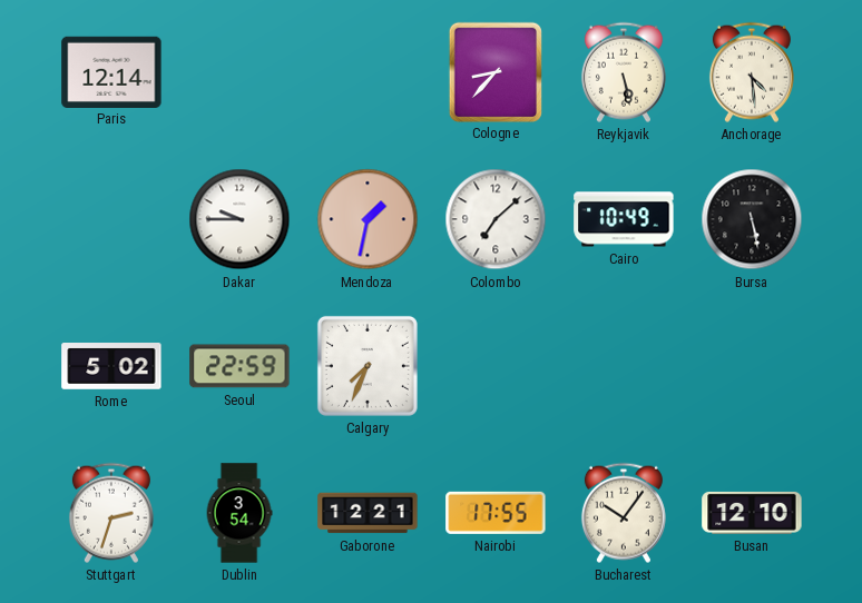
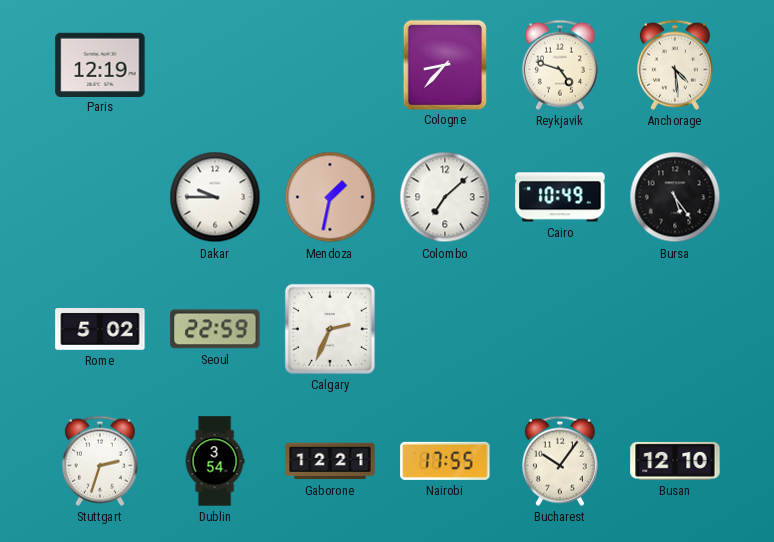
Paris: 12:14 -> 12:19 (100, 64)
Reykjavik: 5:28 -> 4:48 (560, 65)
Bursa: 5:28 -> 5:24 (675, 197)
Calgary: 7:34 -> 2:34 (330, 329)
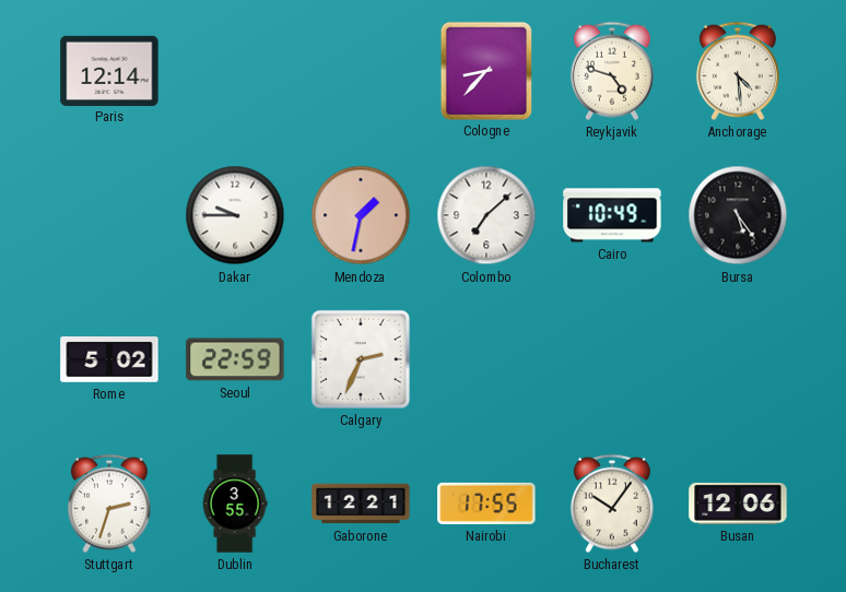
Paris: 12:19 -> 12:14 (109, 70)
Dublin: 3:54 -> 3:55 (235, 504)
Busan: 12:10 -> 12:06 (738, 504)
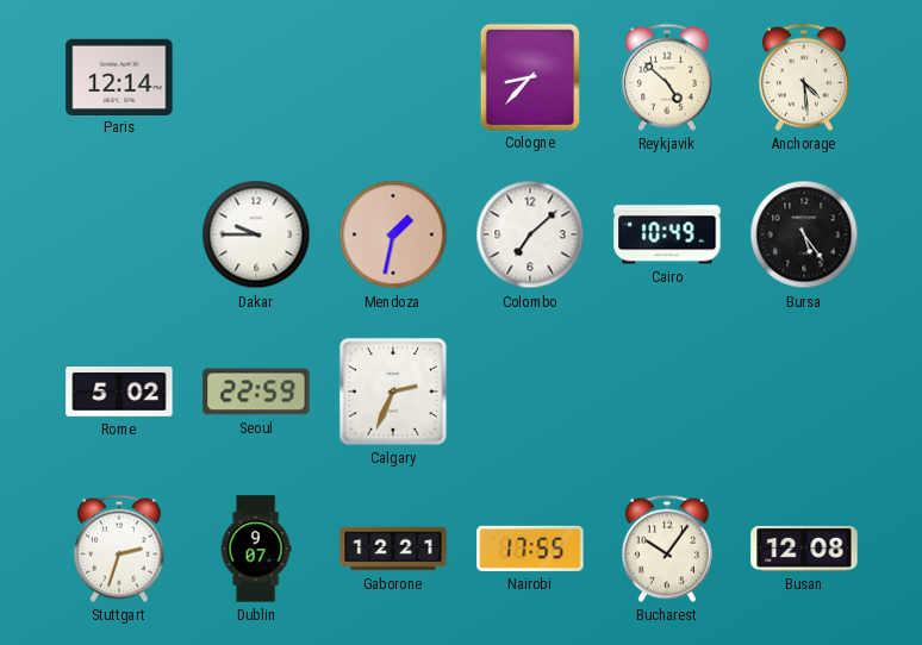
Reykjavik: 4:48 -> 4:52 (667, 77)
Dublin: 3:55 -> 9:07 (256, 549)
Busan: 12:06 -> 12:08 (804, 549)
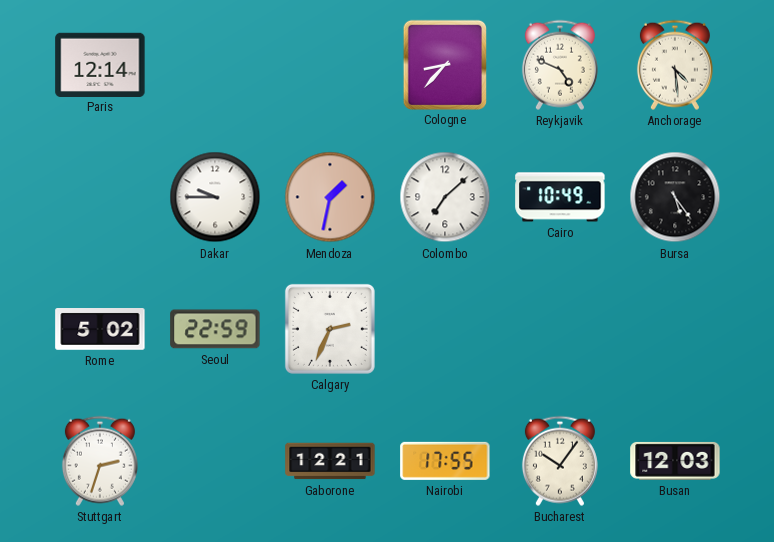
Reykjavik: 4:52 -> 4:49 (560, 65)
Dublin: 9:07 -> none (256, 549)
Busan: 12:08 -> 12:03 (675, 461)
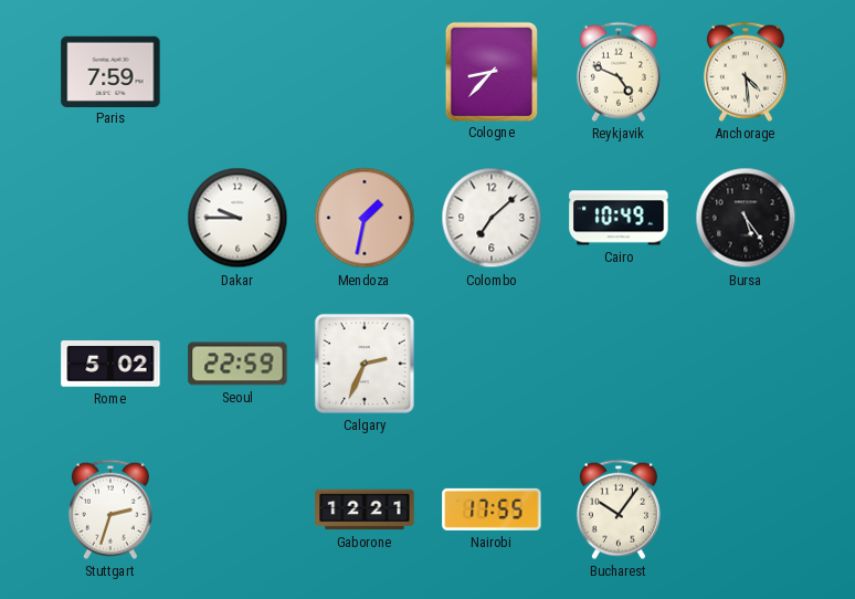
Paris: 12:14 -> 7:59 (110, 71)
Busan: 12:03 -> none (675, 461)
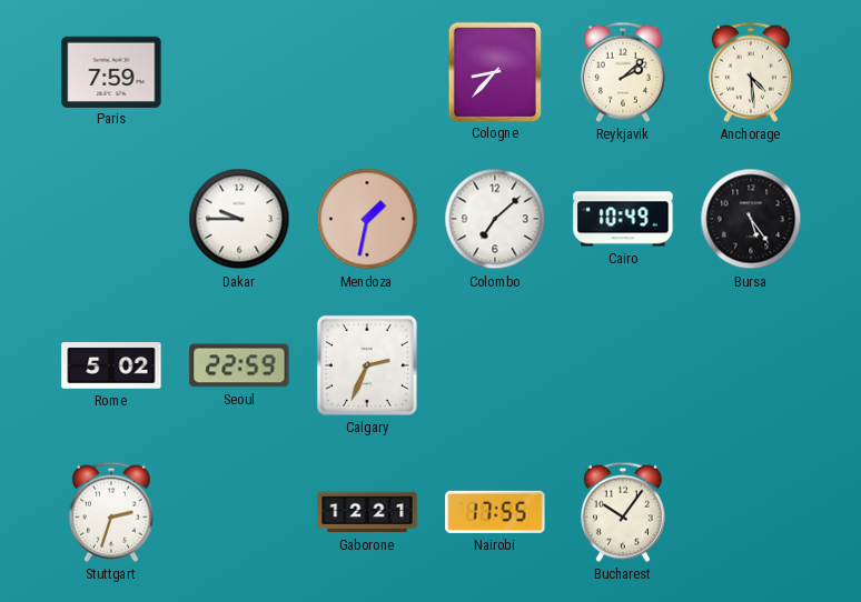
Reykjavik: 4:49 -> 2:08 (623, 72)
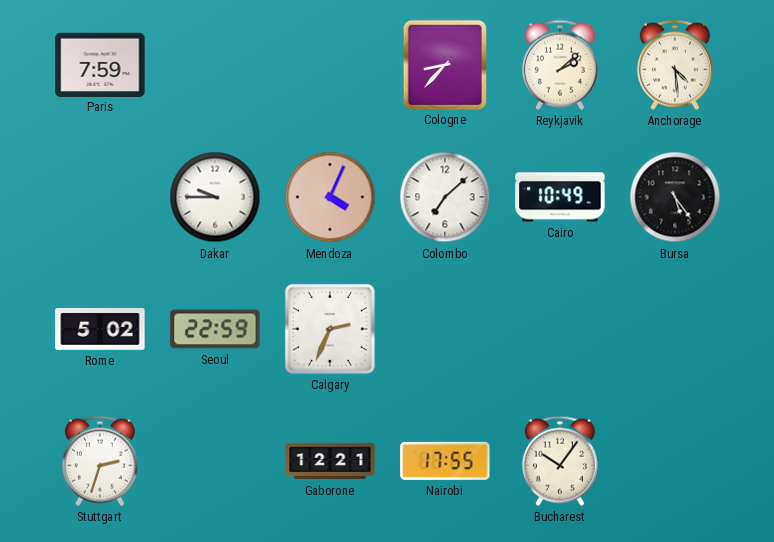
Mendoza: 1:32 -> 4:04 (330, 197)
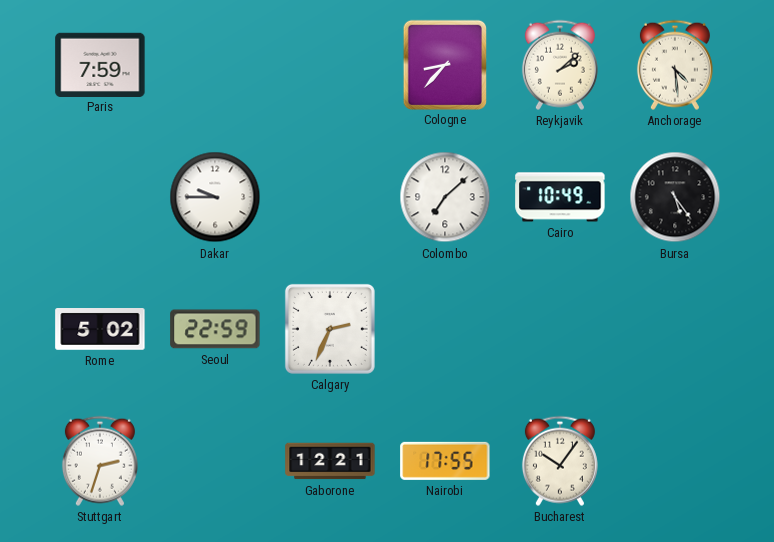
Mendoza: 4:04 -> none (330, 197)
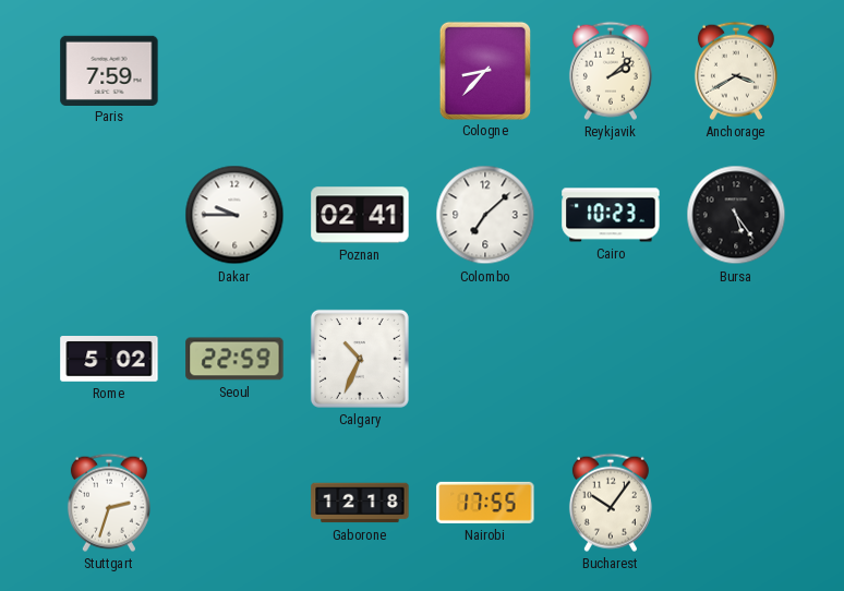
Anchorage: 4:29 -> 3:40 (736, 71)
Poznan: none -> 02:41 (360, 215)
Cairo: 10:49 -> 10:23 (611, 215)
Calgary: 2:34 -> 10:34 (360, 359)
Gaborone: 12:21 -> 12:18 (360, 503)
